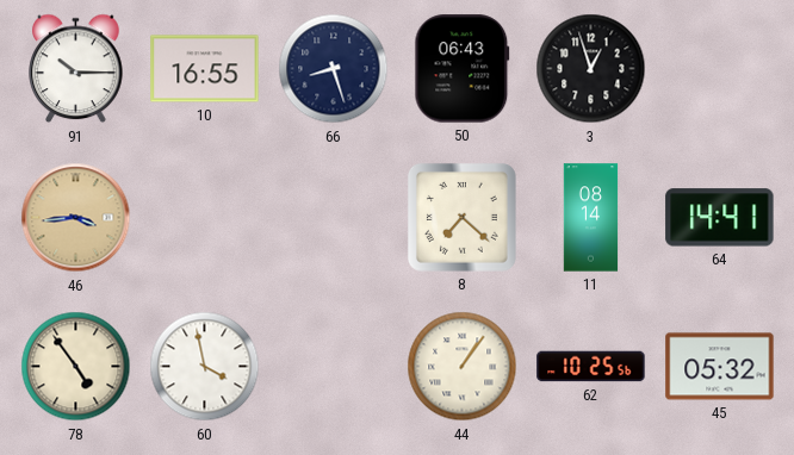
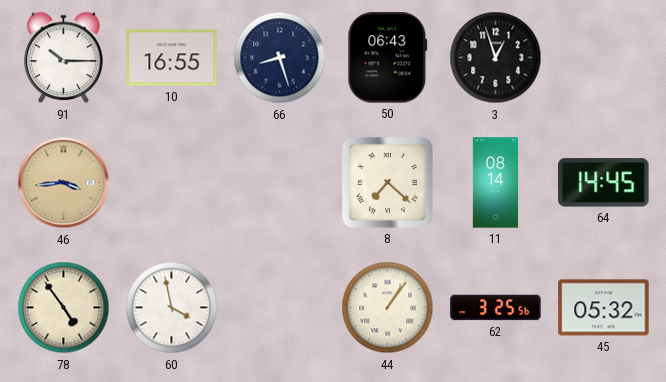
64: 14:41 -> 14:45 (604, 183)
62: 10:25 -> 3:25 (496, 308)
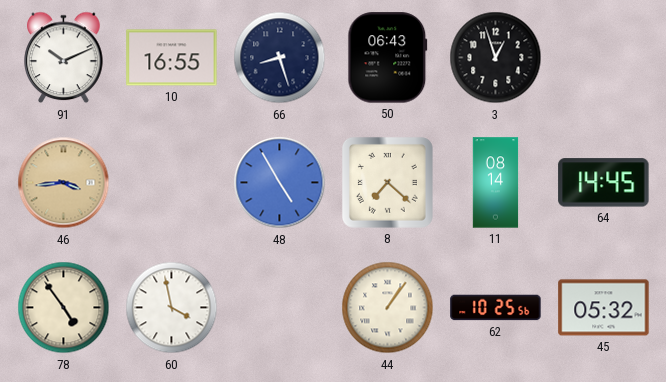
91: 10:15 -> 10:11 (64, 58)
48: none -> 4:55 (280, 183)
62: 3:25 -> 10:25 (496, 308)
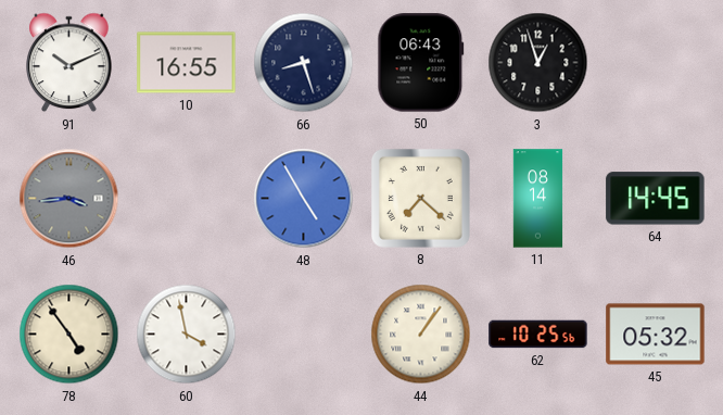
46 dial: champagne -> grey (69, 199)
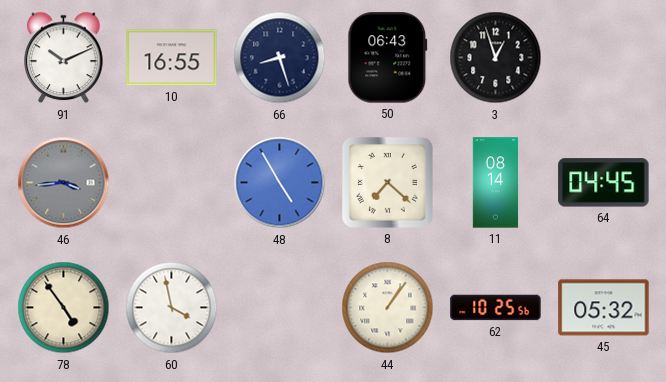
64: 14:45 -> 04:45 (604, 183)
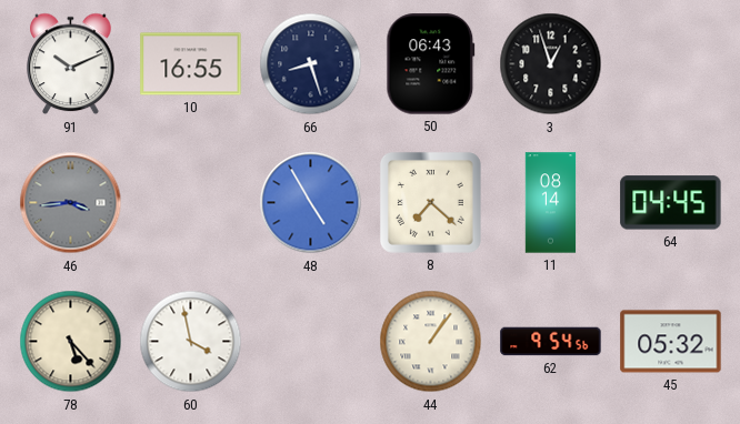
78: 4:54 -> 5:23 (71, 342)
62: 10:25 -> 9:54 (551, 342)
